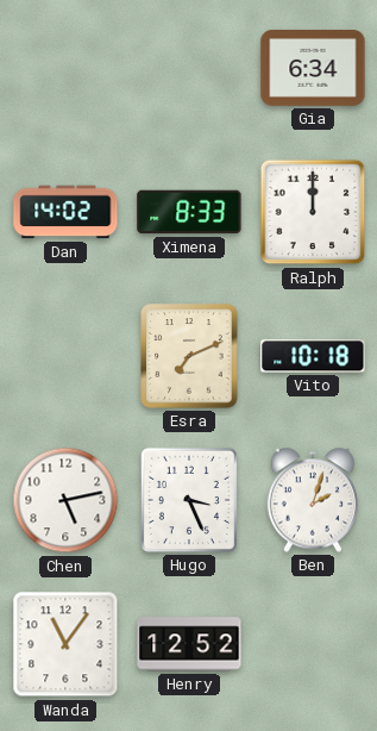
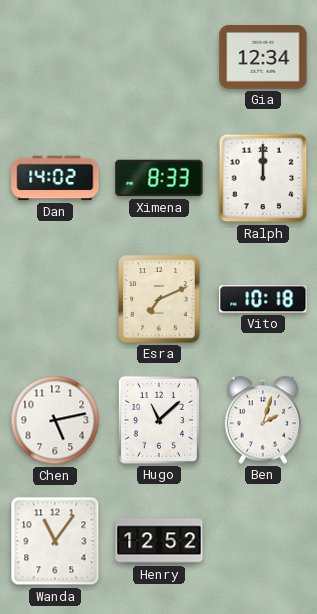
Gia: 6:34 -> 12:34 (263, 58)
Hugo: 3:26 -> 11:08 (159, 420)
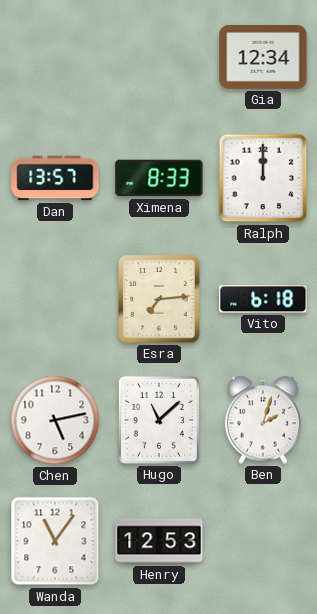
Dan: 14:02 -> 13:57 (55, 178)
Esra: 7:11 -> 7:14 (159, 299)
Vito: 10:18 -> 6:18 (263, 299)
Henry: 12:52 -> 12:53 (159, 541)
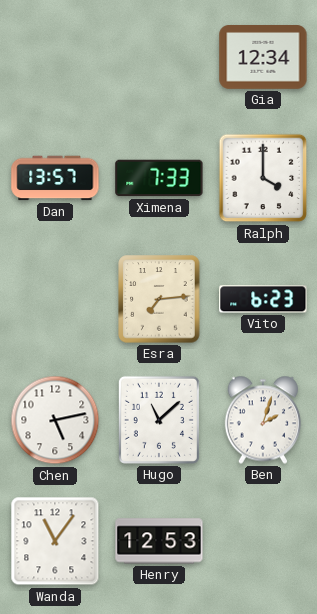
Ximena: 8:33 -> 7:33 (159, 178)
Ralph: 12:00 -> 4:00 (263, 178)
Vito: 6:18 -> 6:23 (263, 299)
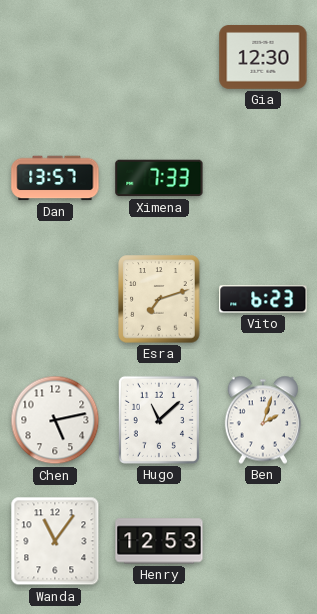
Gia: 12:34 -> 12:30 (263, 58)
Ralph: 4:00 -> none (263, 178)
Esra: 7:14 -> 7:12 (159, 299)
